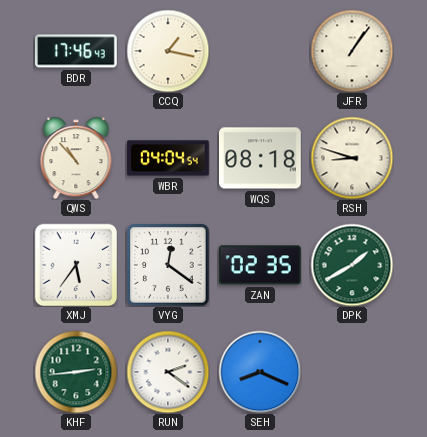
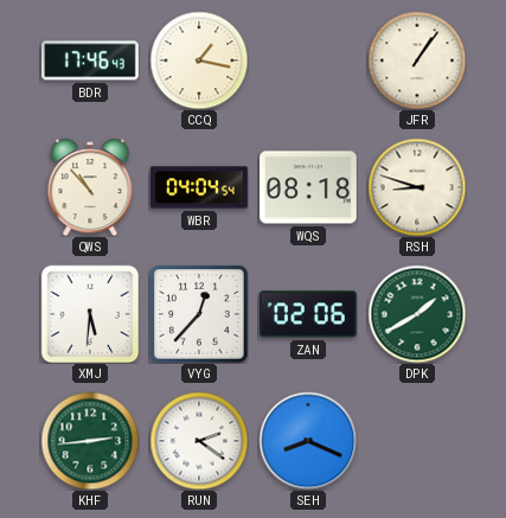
XMJ: 5:36 -> 5:31 (90, 314)
VYG: 12:21 -> 12:37 (199, 314)
ZAN: 02:35 -> 02:06 (308, 314)
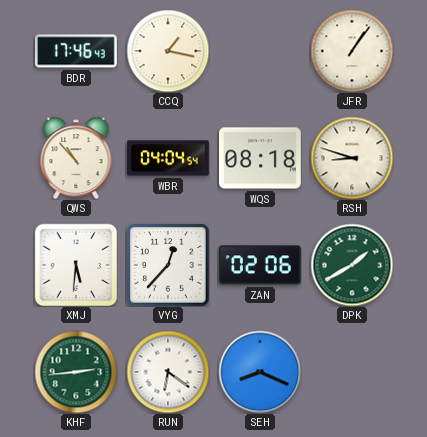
RUN: 2:21 -> 6:21 (168, 372)
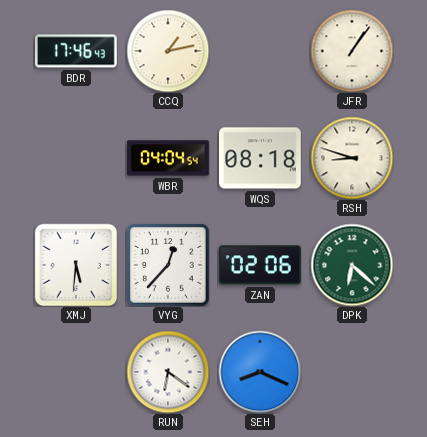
CCQ: 1:17 -> 1:13 (168, 51)
QWS: 10:53 -> none (76, 158)
DPK: 1:40 -> 6:22 (352, 265)
KHF: 2:44 -> none (76, 372)
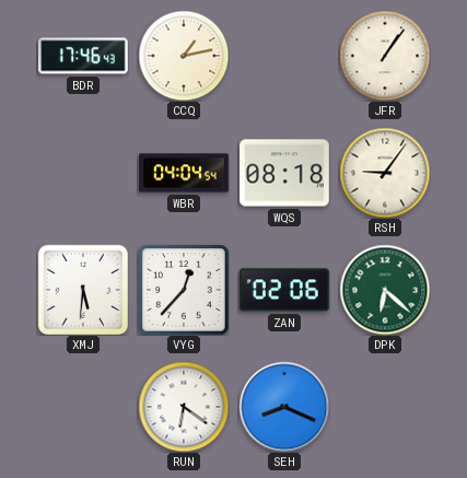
RSH: 8:48 -> 9:06 (385, 173)
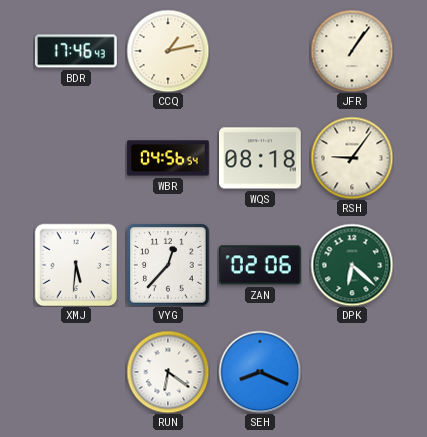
WBR: 04:04 -> 04:56 (168, 158)
